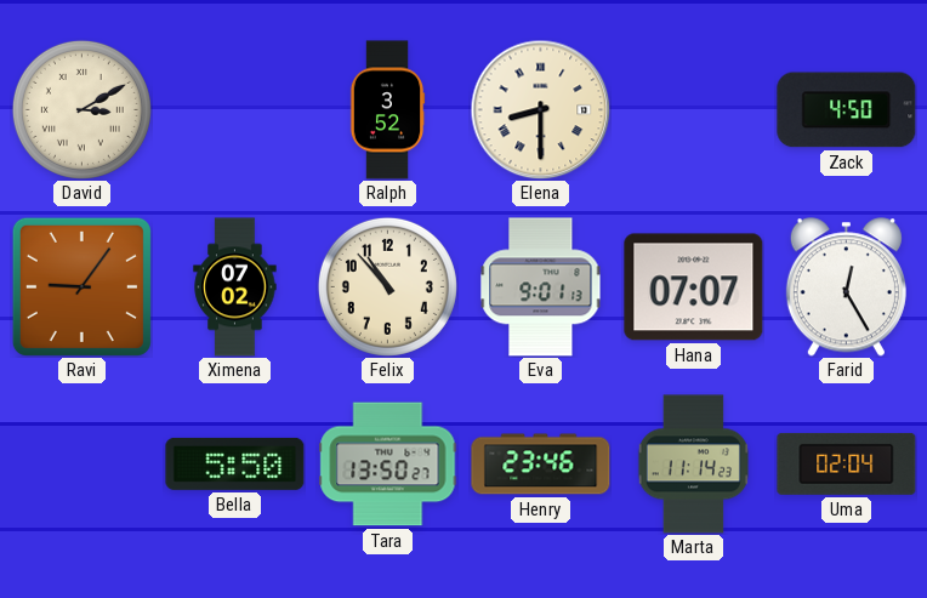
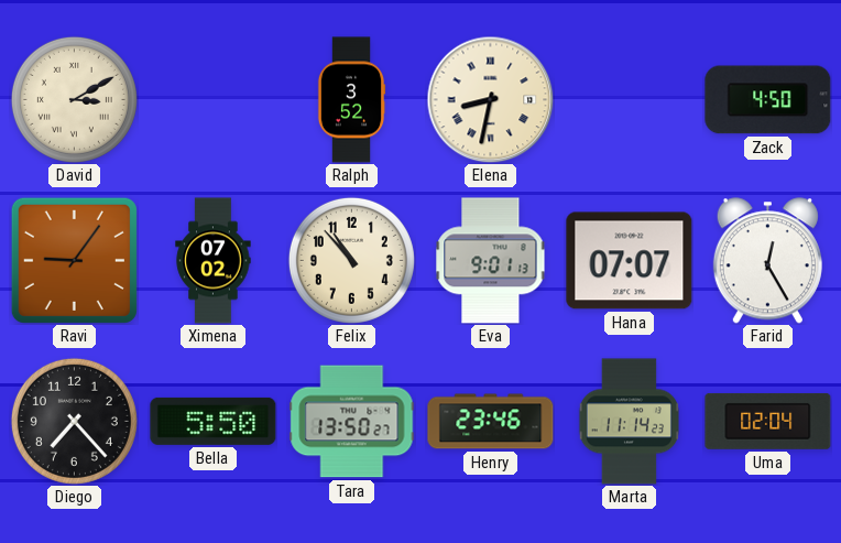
Elena: 8:30 -> 8:32 (490, 99)
Diego: none -> 7:23 (74, 421)
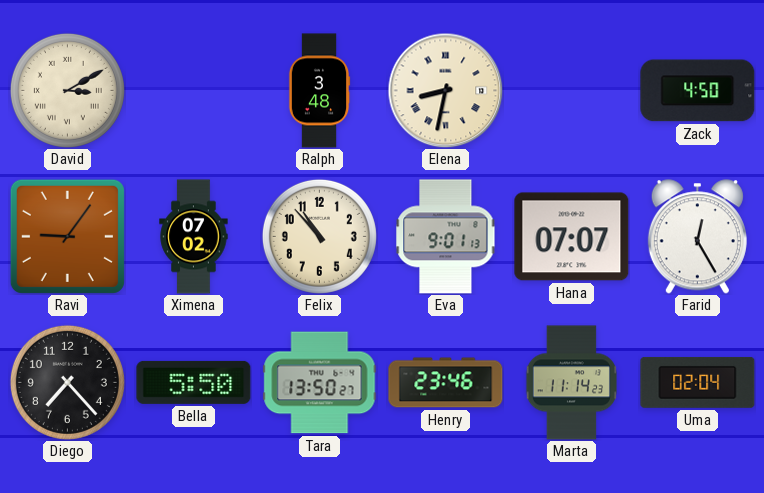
Ralph: 3:52 -> 3:48 (319, 91)
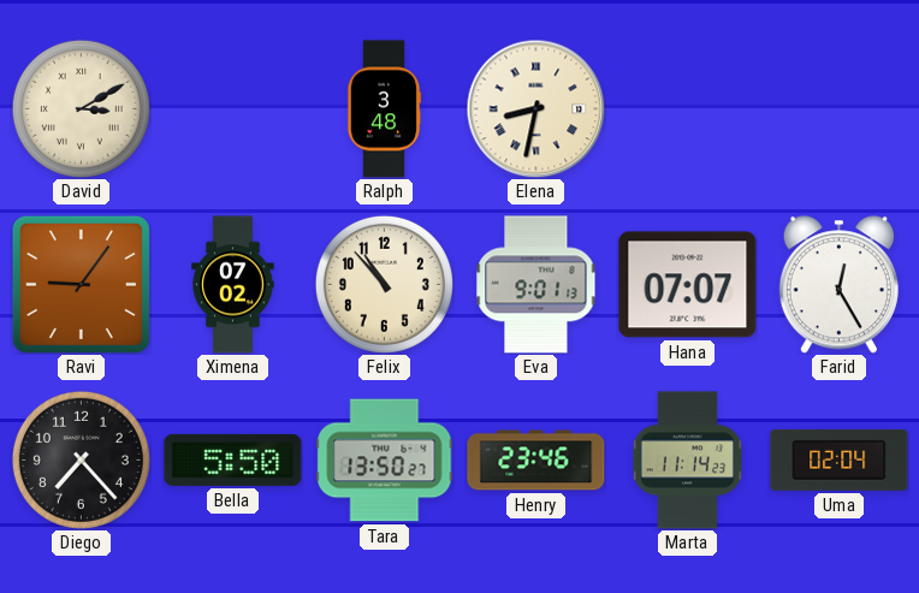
Zack: 4:50 -> none (698, 91)
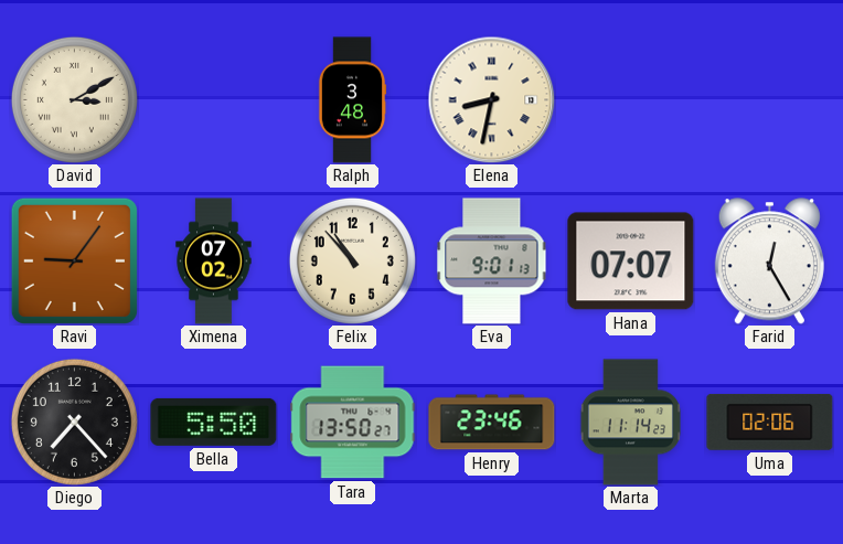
Uma: 02:04 -> 02:06 (770, 422)
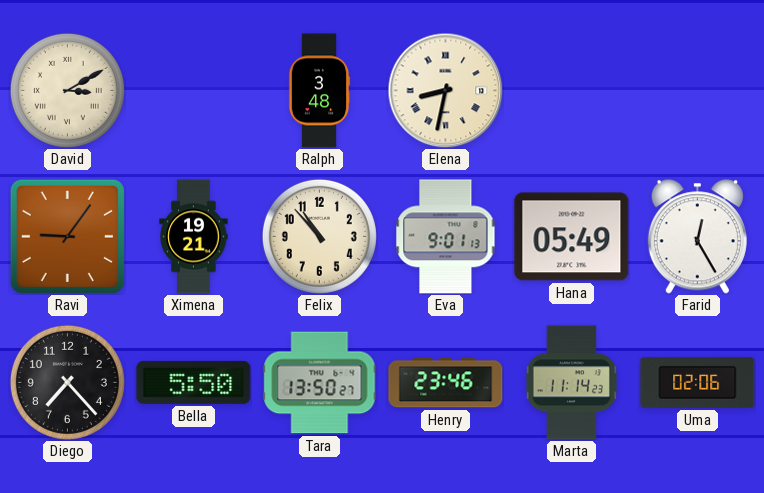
Ximena: 07:02 -> 19:21 (194, 237)
Hana: 07:07 -> 05:49 (572, 237)
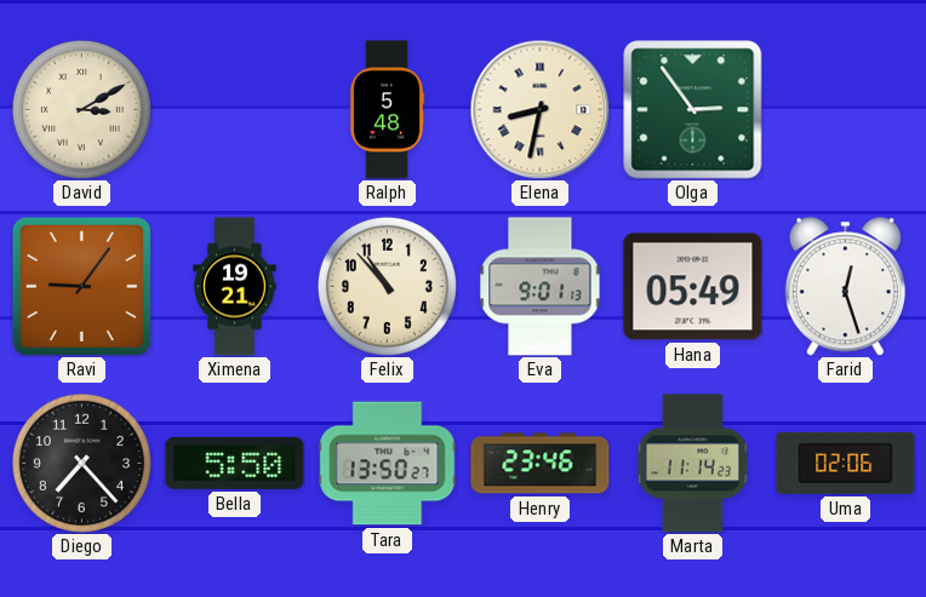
Ralph: 3:48 -> 5:48 (387, 110)
Olga: none -> 2:54 (693, 110)
Farid: 12:25 -> 12:27 (845, 287)
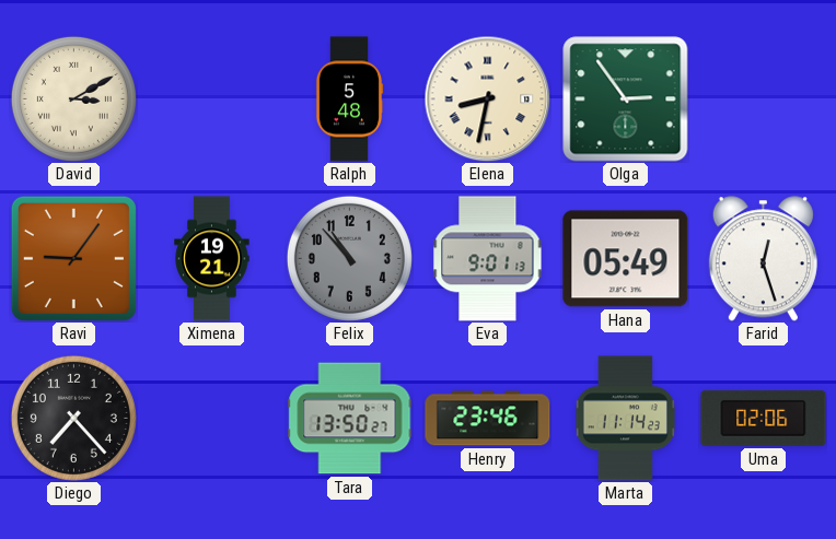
Felix dial: cream -> grey (349, 258)
Bella: 5:50 -> none (235, 463)
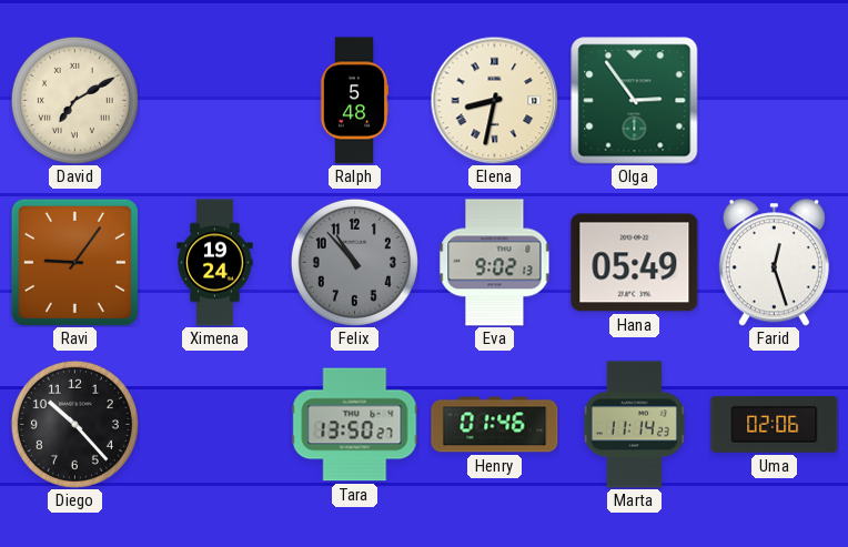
David: 3:10 -> 7:10 (74, 100)
Ximena: 19:21 -> 19:24 (215, 263)
Eva: 9:01 -> 9:02 (495, 263)
Diego: 7:23 -> 10:23 (74, 424)
Henry: 23:46 -> 01:46 (495, 425)
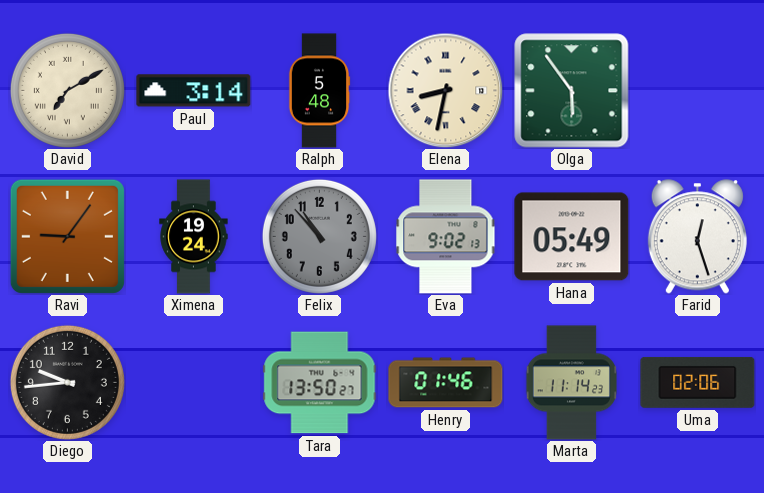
Paul: none -> 3:14 (194, 91)
Olga: 2:54 -> 5:54 (572, 91)
Diego: 10:23 -> 9:44 (67, 382)
